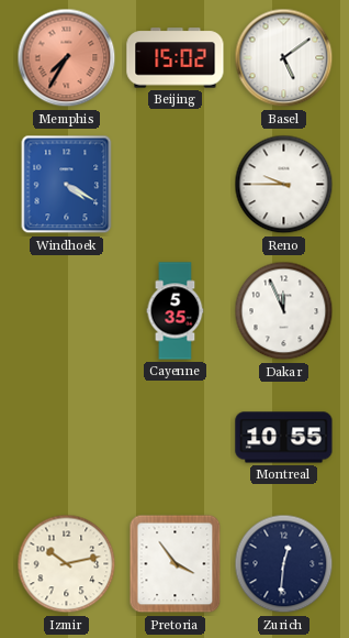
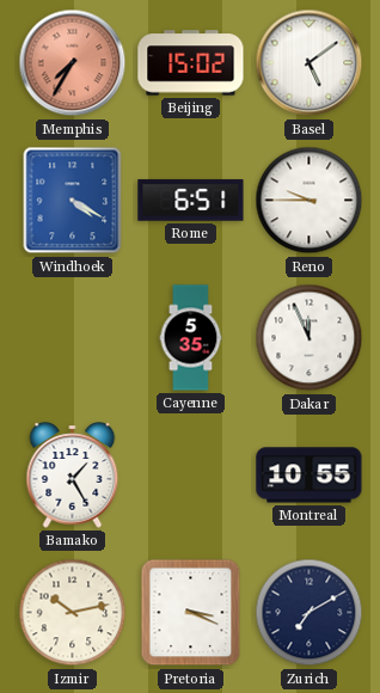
Rome: none -> 6:51 (191, 201)
Bamako: none -> 1:25 (73, 476)
Pretoria: 3:54 -> 3:19 (191, 613)
Zurich: 12:31 -> 7:10 (309, 613)
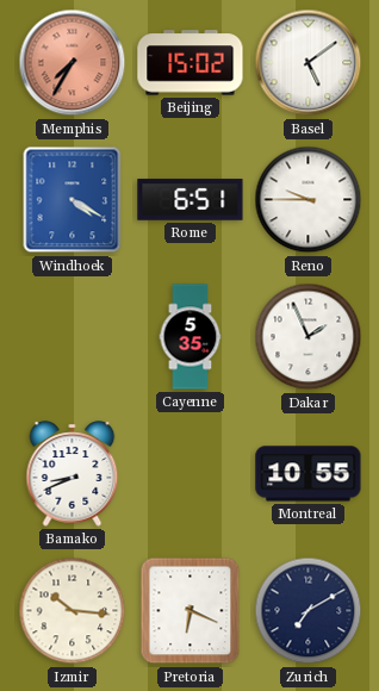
Dakar: 11:56 -> 1:56 (309, 337)
Bamako: 1:25 -> 8:41 (73, 474)
Izmir: 10:13 -> 10:16 (73, 611)
Pretoria: 3:19 -> 6:19 (191, 611)
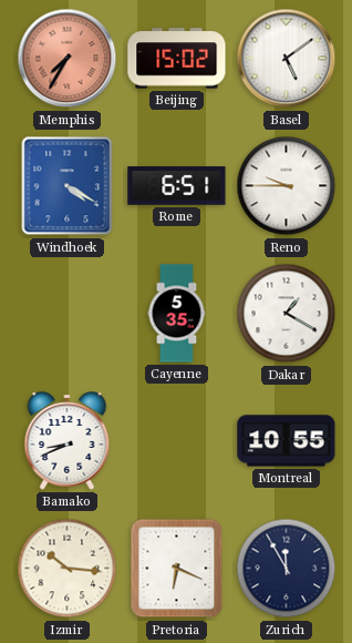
Dakar: 1:56 -> 1:20 (287, 314)
Zurich: 7:10 -> 11:55 (287, 569)
